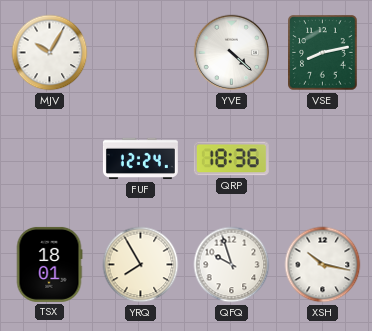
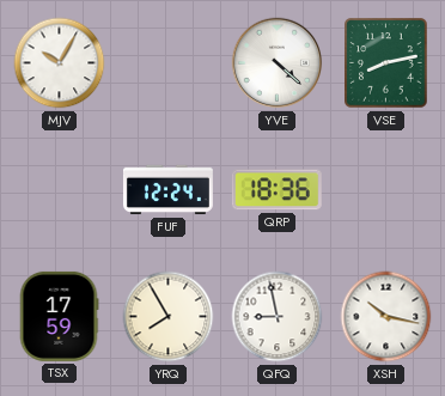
TSX: 18:01 -> 17:59 (59, 316)
QFQ: 9:57 -> 8:58 (278, 317)
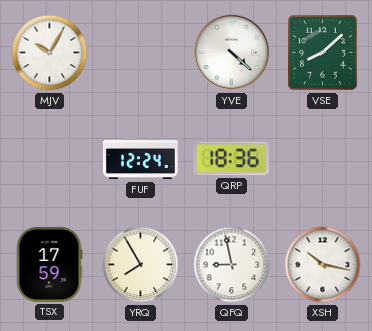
VSE: 8:13 -> 8:08 (323, 53)
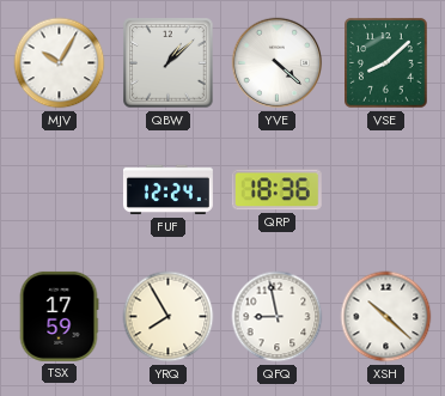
QBW: none -> 1:08 (169, 63)
XSH: 10:17 -> 10:22 (386, 317)
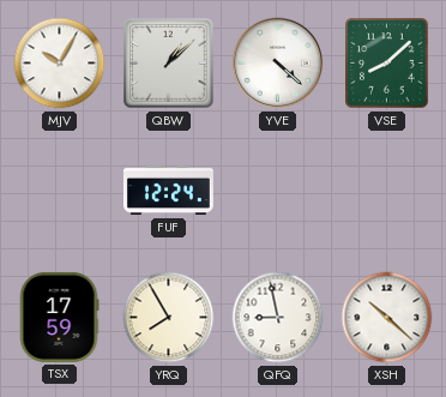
QRP: 18:36 -> none (276, 190)
